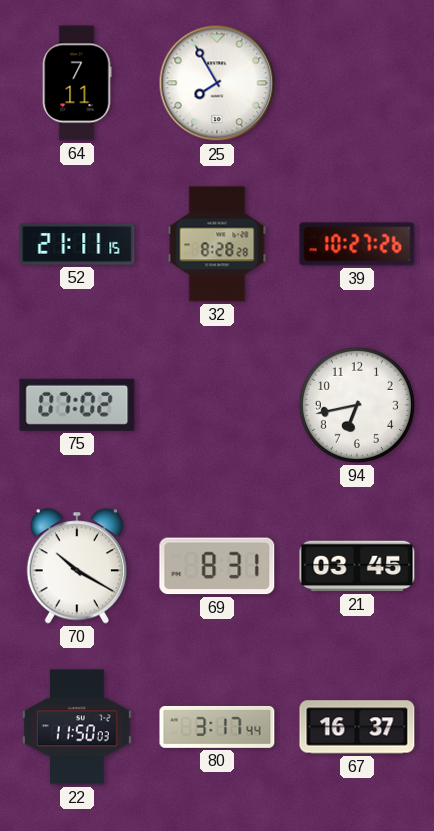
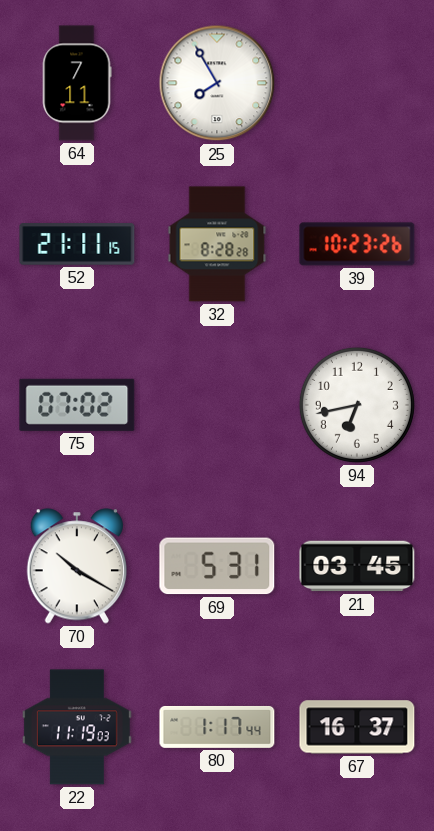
39: 10:27 -> 10:23 (357, 244)
69: 8:31 -> 5:31 (217, 566)
22: 11:50 -> 11:19 (77, 727)
80: 3:17 -> 1:17 (217, 727)
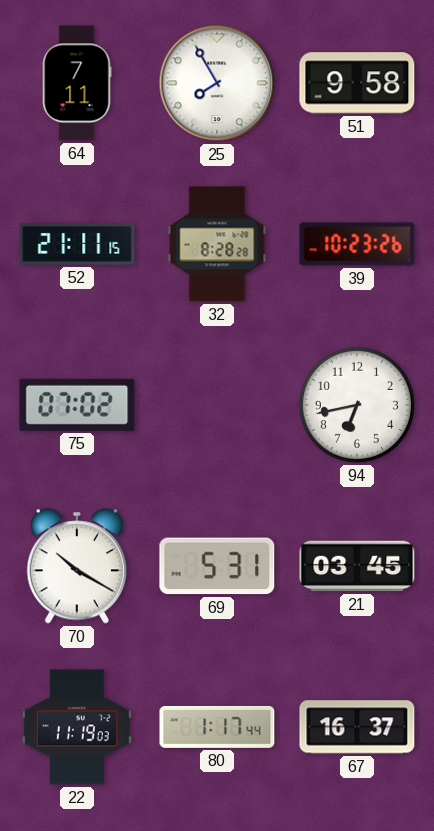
51: none -> 9:58 (357, 83)
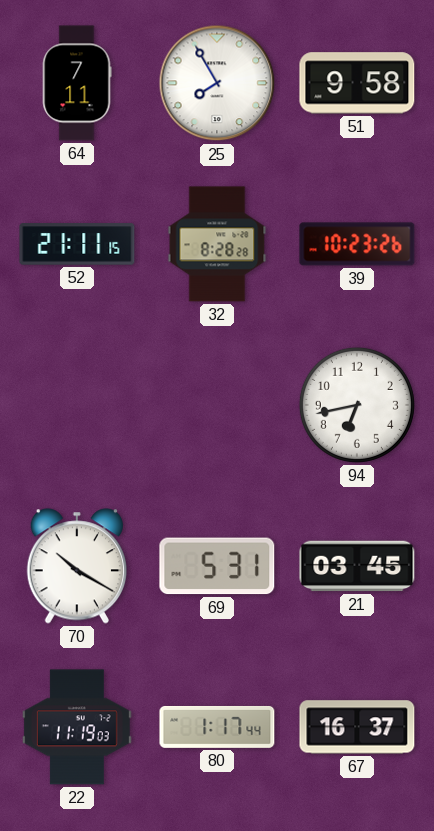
75: 07:02 -> none (77, 405)
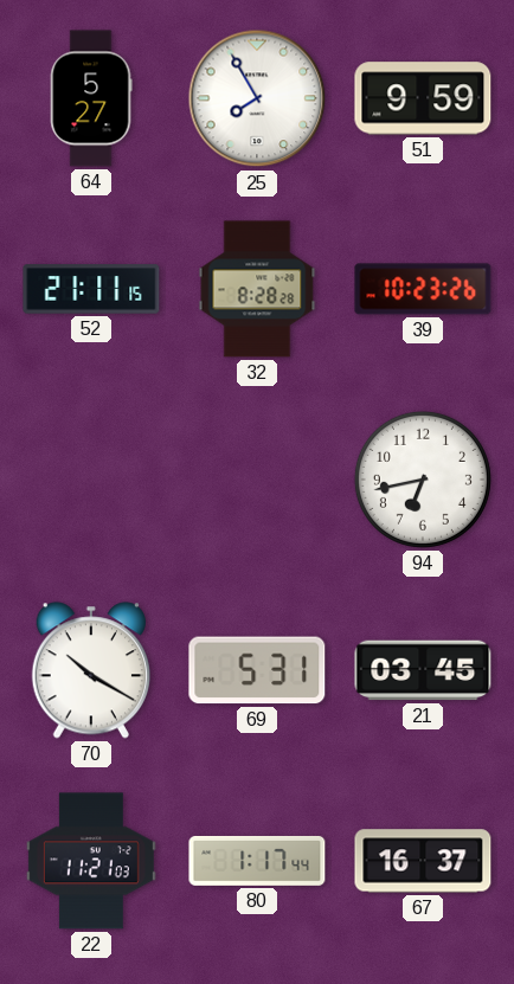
64: 7:11 -> 5:27 (91, 98)
51: 9:58 -> 9:59 (423, 98)
22: 11:19 -> 11:21 (91, 861)
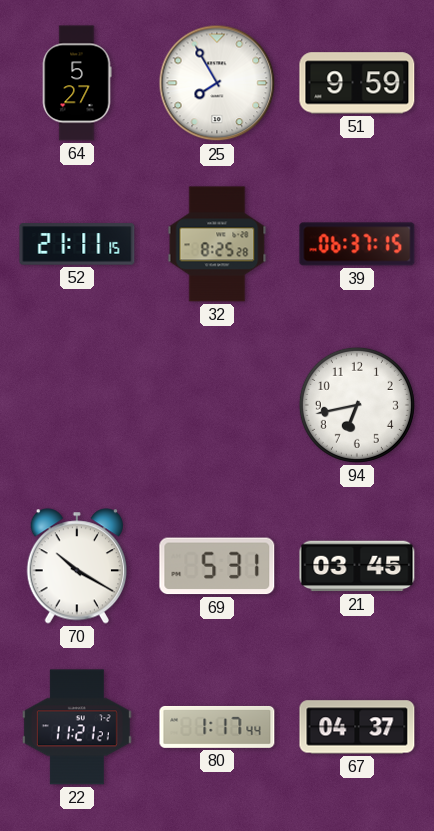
32: 8:28 -> 8:25 (217, 244)
39: 10:23 -> 06:37 (357, 244)
22: 11:21:03 -> 11:21:21 (77, 727)
67: 16:37 -> 04:37 (357, 727)
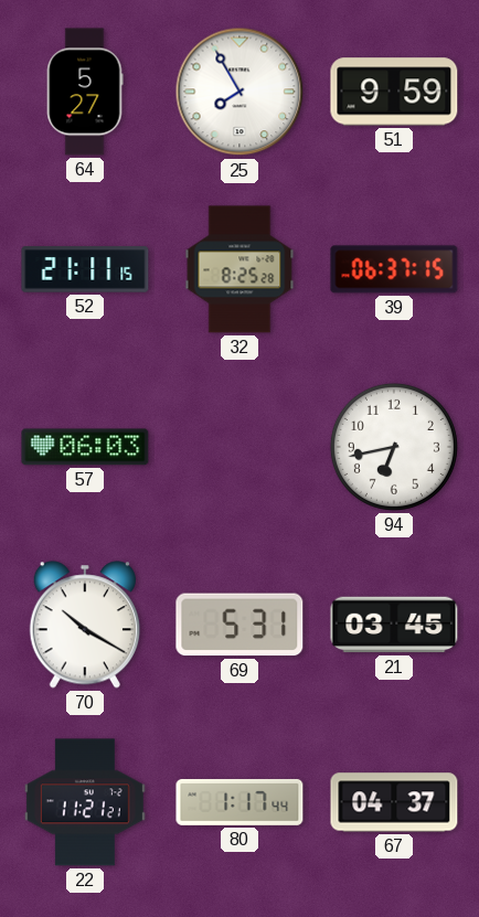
57: none -> 06:03 (85, 447)
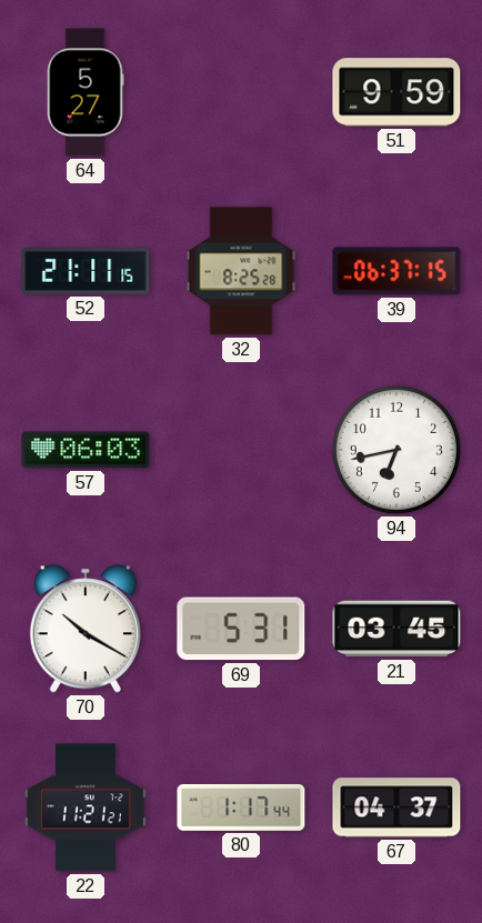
25: 7:55 -> none (239, 92)
